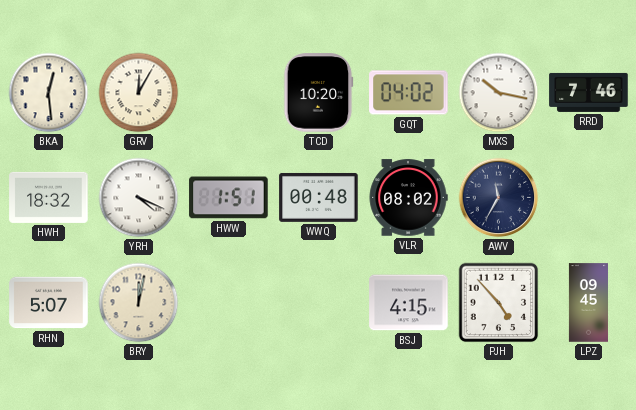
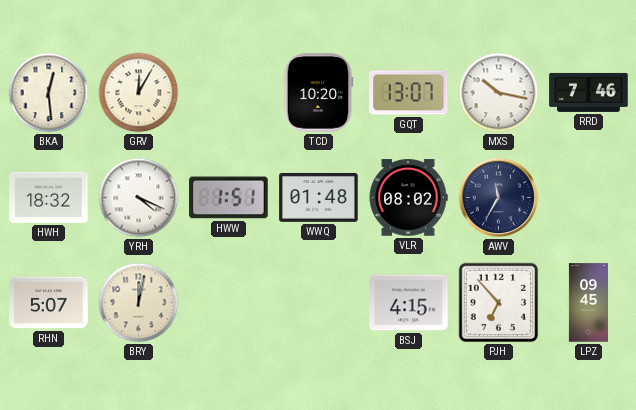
GQT: 04:02 -> 13:07 (409, 93)
WWQ: 00:48 -> 01:48 (319, 197)
PJH: 4:53 -> 6:53 (499, 303)
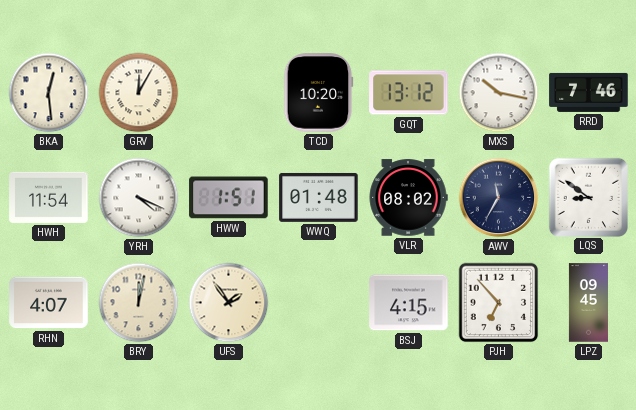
GQT: 13:07 -> 13:12 (409, 93)
HWH: 18:32 -> 11:54 (49, 197)
LQS: none -> 8:51 (588, 197)
RHN: 5:07 -> 4:07 (49, 303)
UFS: none -> 1:54 (229, 303)
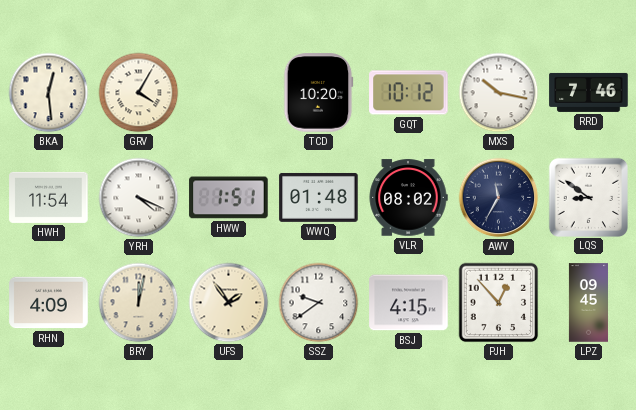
GRV: 12:05 -> 4:05 (139, 93)
GQT: 13:12 -> 10:12 (409, 93)
RHN: 4:07 -> 4:09 (49, 303)
SSZ: none -> 9:39 (319, 303)
PJH: 6:53 -> 12:53 (499, 303)
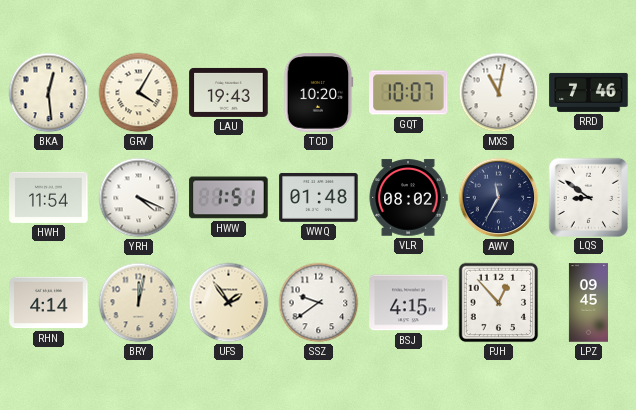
LAU: none -> 19:43 (229, 92)
GQT: 10:12 -> 10:07 (409, 93)
MXS: 10:17 -> 11:02 (499, 93)
RHN: 4:09 -> 4:14 (49, 303)
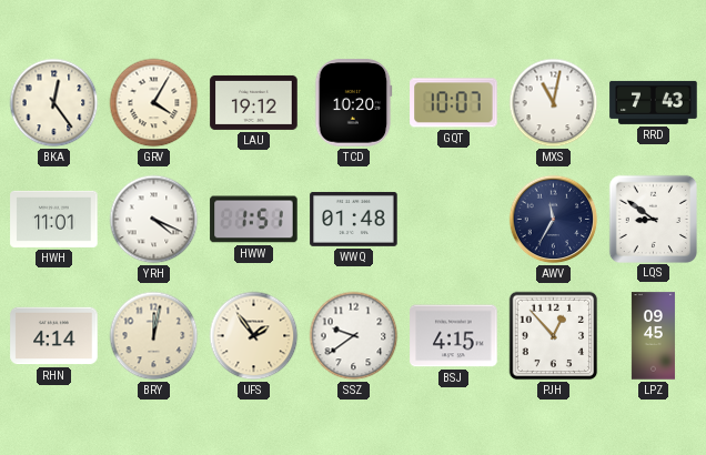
BKA: 12:29 -> 12:24 (54, 103)
LAU: 19:43 -> 19:12 (254, 102)
RRD: 7:46 -> 7:43 (654, 102)
HWH: 11:54 -> 11:01 (54, 219)
VLR: 08:02 -> none (408, 198)
